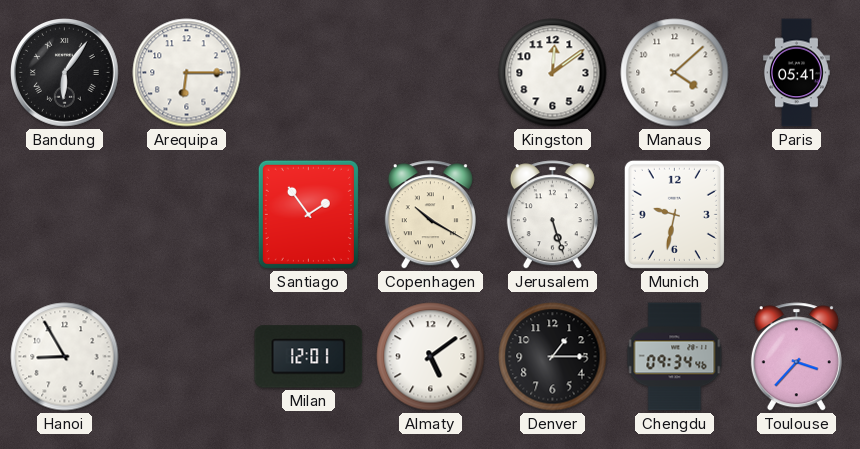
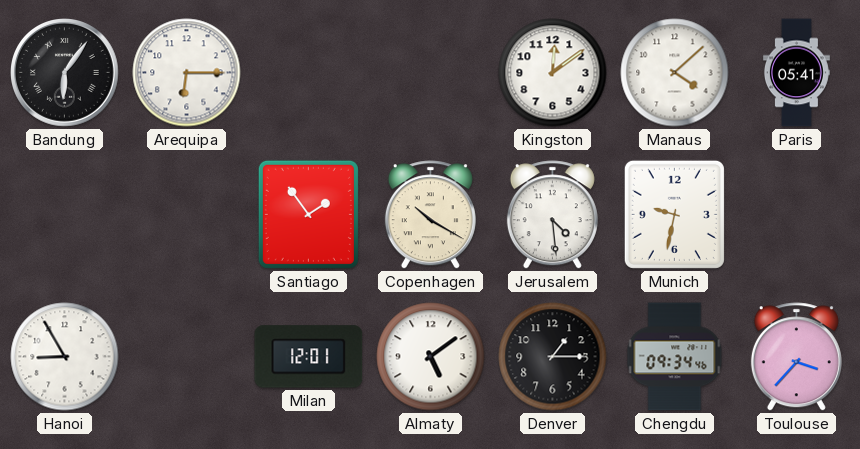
Jerusalem: 5:27 -> 4:29 (552, 215)
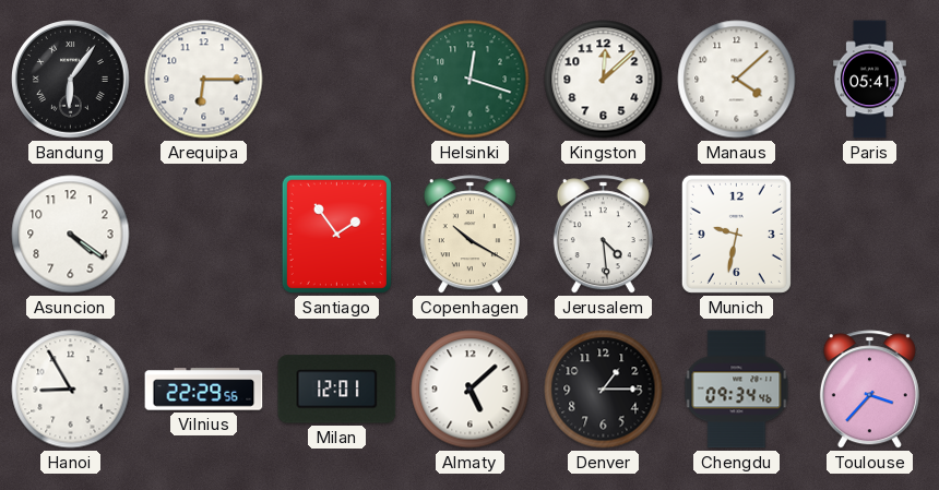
Helsinki: none -> 12:18 (471, 80)
Kingston: 12:09 -> 12:08 (604, 80)
Asuncion: none -> 4:21 (71, 235)
Vilnius: none -> 22:29 (204, 390)
Almaty: 5:09 -> 5:08 (471, 390)
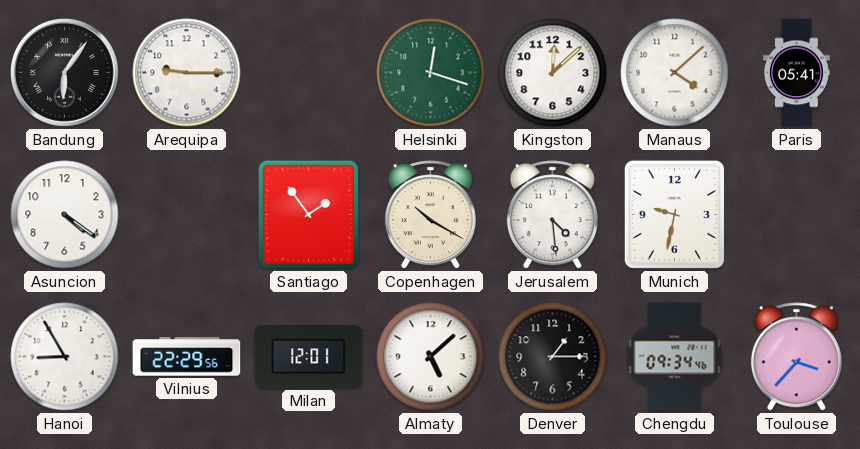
Arequipa: 6:15 -> 9:15 (187, 73)
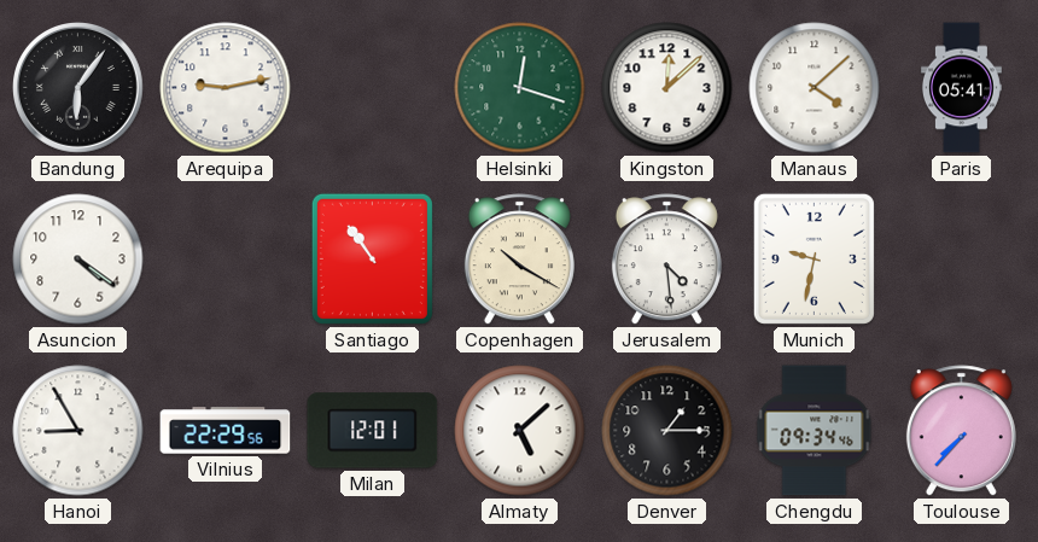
Arequipa: 9:15 -> 9:13 (226, 88)
Santiago: 1:54 -> 10:54 (372, 258)
Toulouse: 3:37 -> 7:37 (961, 431)
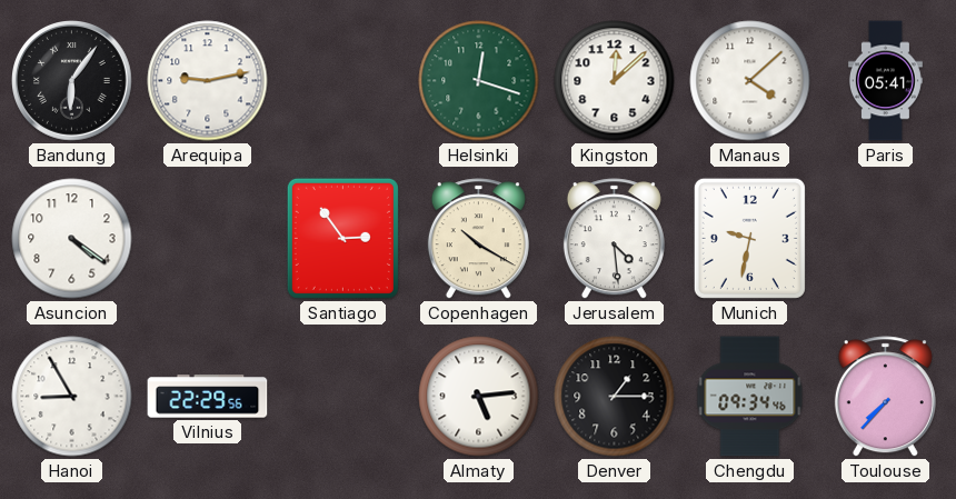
Santiago: 10:54 -> 2:54 (342, 238)
Milan: 12:01 -> none (373, 431)
Almaty: 5:08 -> 5:14 (479, 397)
